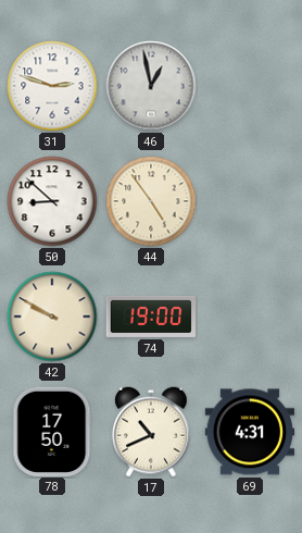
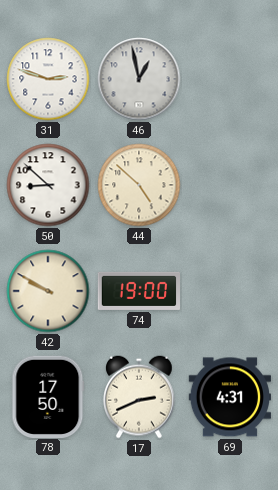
44: 4:54 -> 4:52 (139, 185)
17: 10:41 -> 2:41 (140, 397)
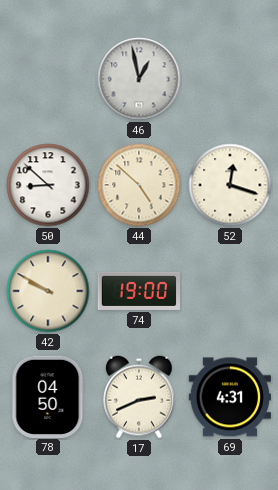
31: 2:48 -> none (48, 79)
52: none -> 12:18 (230, 185)
78: 17:50 -> 04:50 (48, 396)
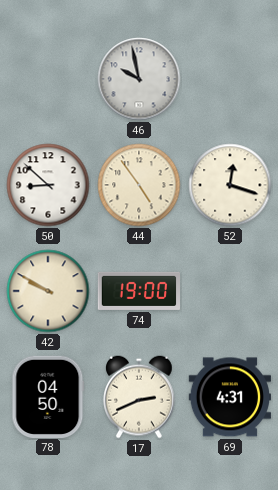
46: 12:58 -> 9:58 (139, 79)
44: 4:52 -> 4:54 (139, 185)
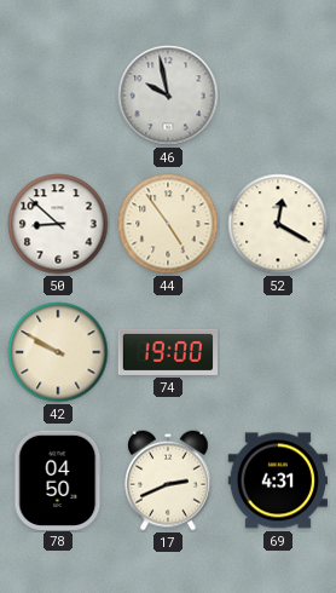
52: 12:18 -> 12:20 (278, 224)
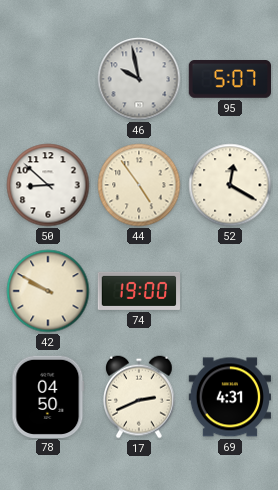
95: none -> 5:07 (229, 79)
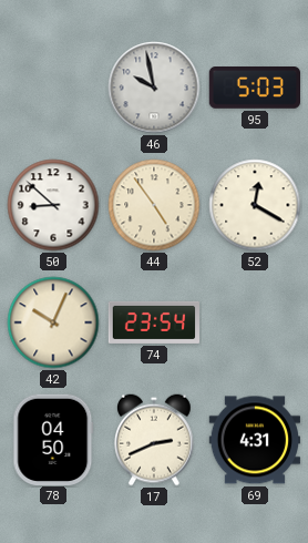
95: 5:07 -> 5:03 (254, 88)
42: 9:50 -> 10:04 (53, 322)
74: 19:00 -> 23:54 (154, 322)
